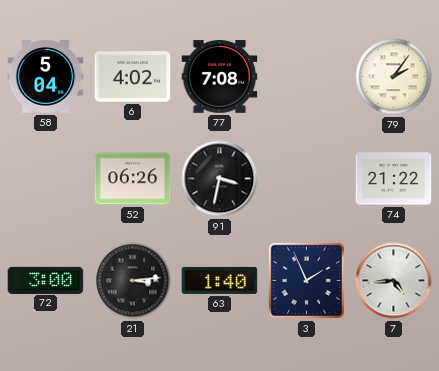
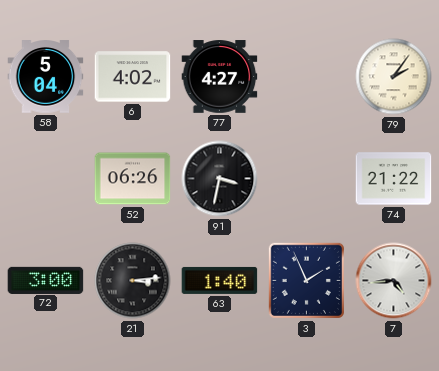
77: 7:08 -> 4:27 (220, 77)
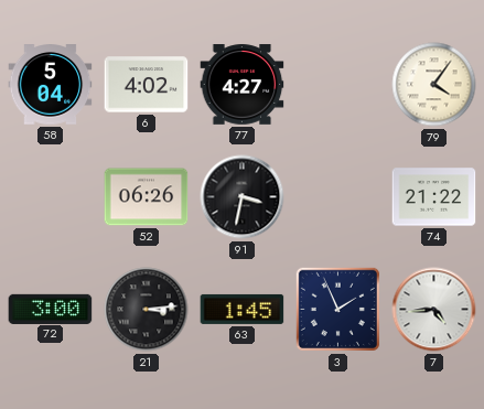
79: 2:06 -> 4:06 (434, 85)
63: 1:40 -> 1:45 (243, 309)
